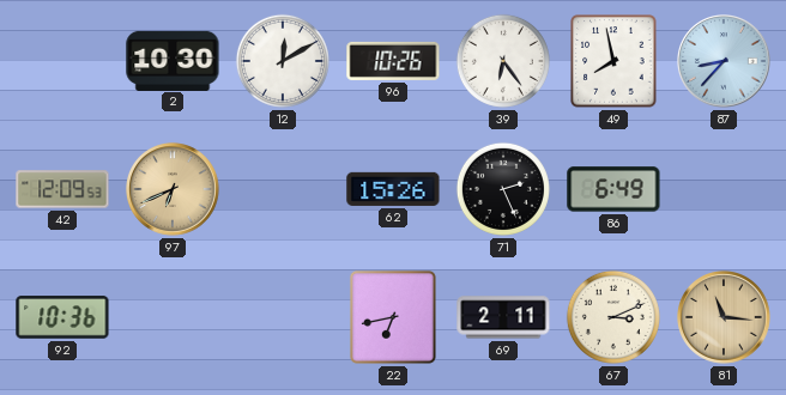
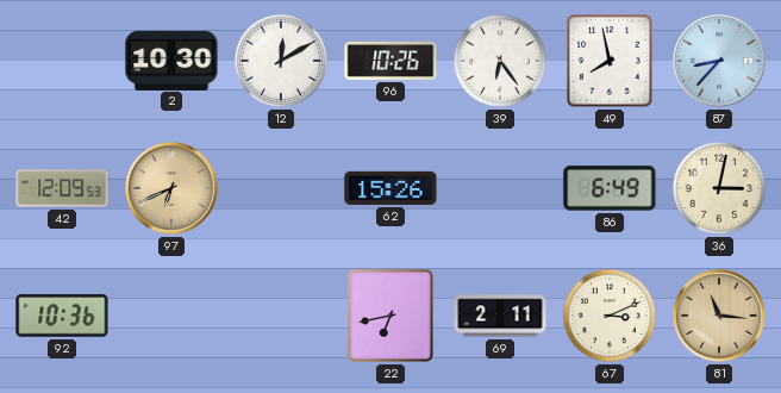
71: 2:26 -> none (503, 189)
36: none -> 3:02 (719, 188)
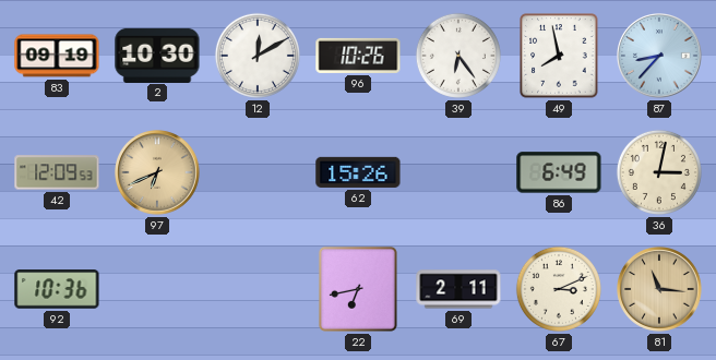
83: none -> 09:19 (57, 56)
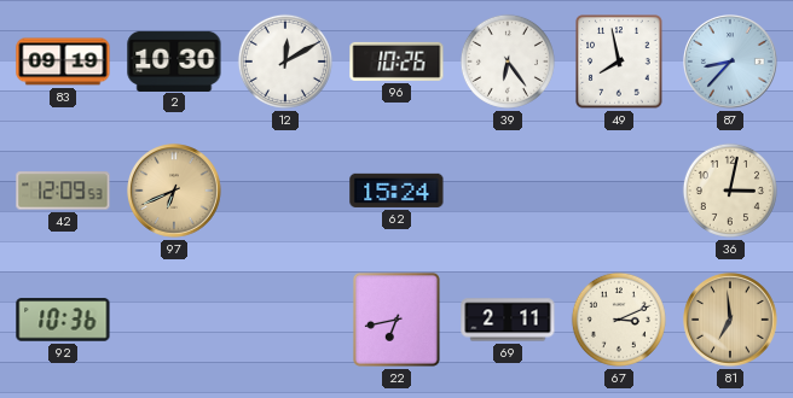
62: 15:26 -> 15:24 (396, 191)
86: 6:49 -> none (559, 172)
81: 11:16 -> 6:59 (731, 321)
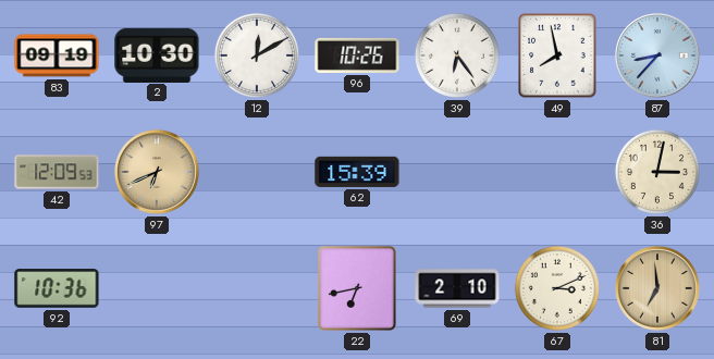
62: 15:24 -> 15:39 (357, 172)
69: 2:11 -> 2:10 (457, 288)
